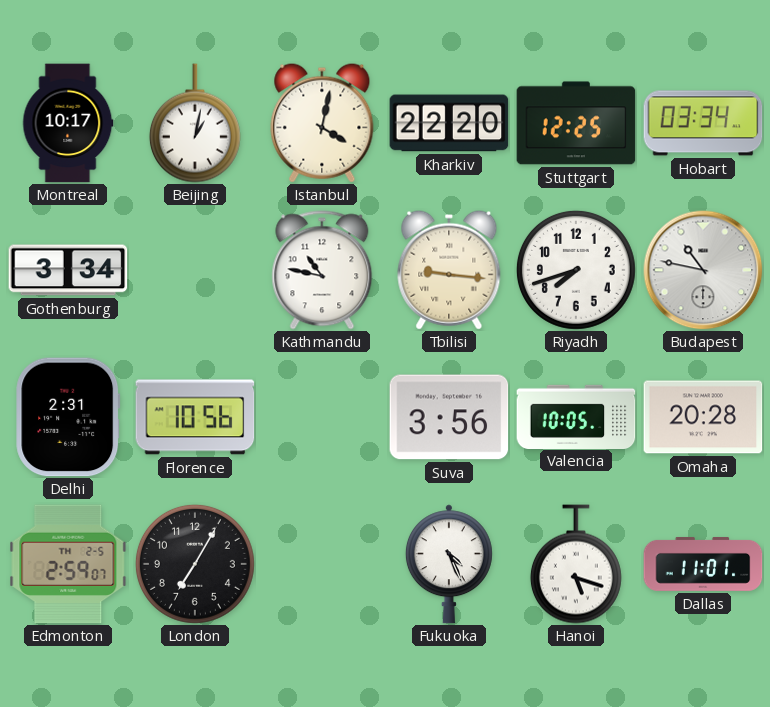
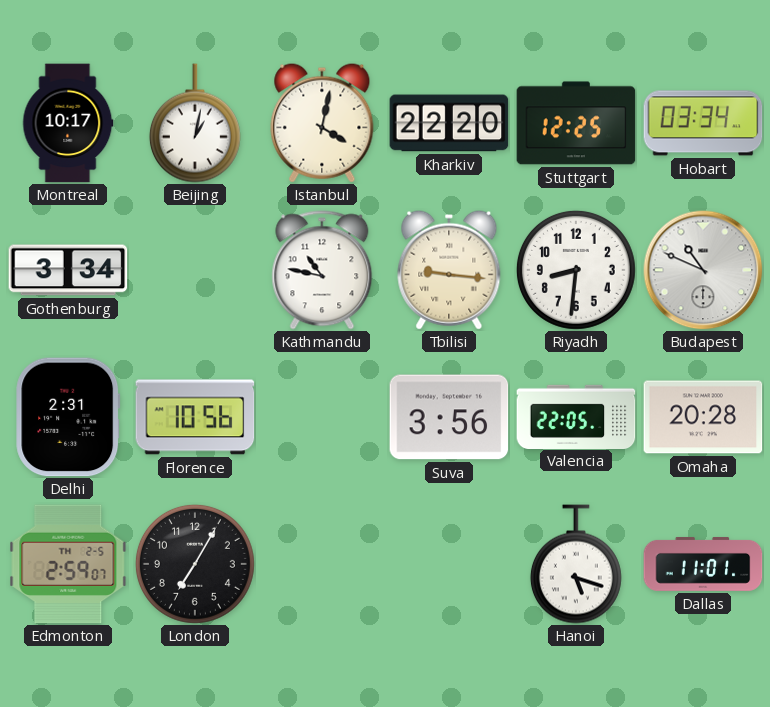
Riyadh: 7:42 -> 8:31 (576, 270)
Budapest: 10:47 -> 10:49 (703, 270)
Valencia: 10:05 -> 22:05 (576, 416)
Fukuoka: 4:26 -> none (449, 564)
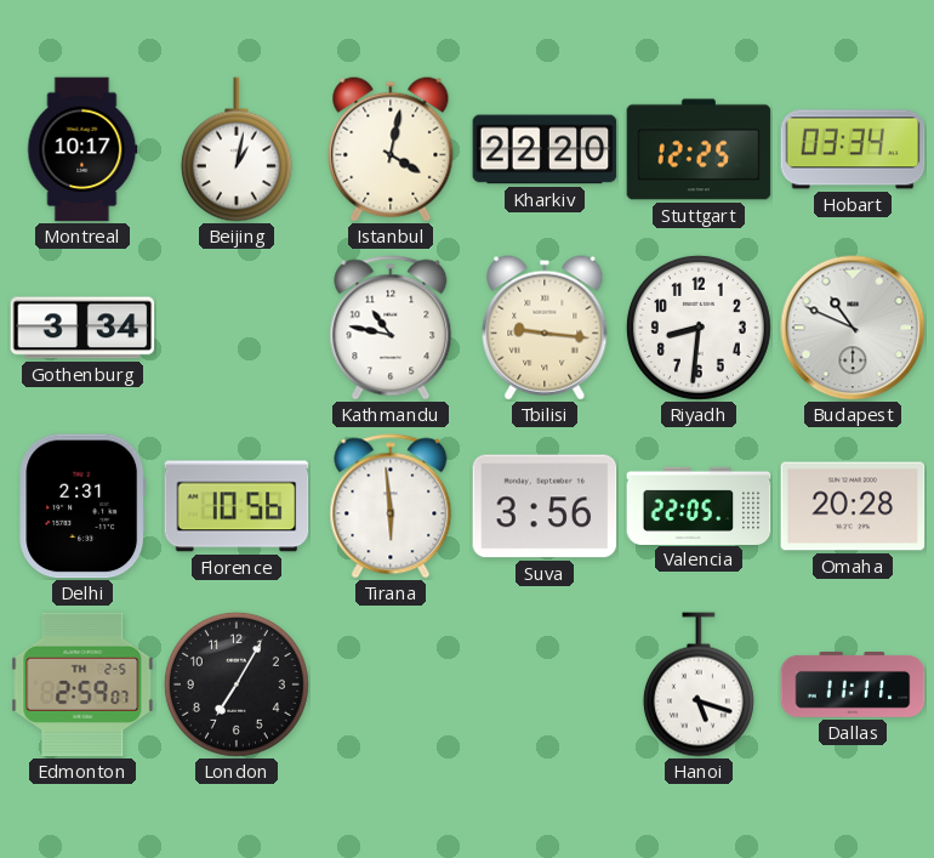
Tirana: none -> 5:59 (391, 506)
Dallas: 11:01 -> 11:11 (853, 684)
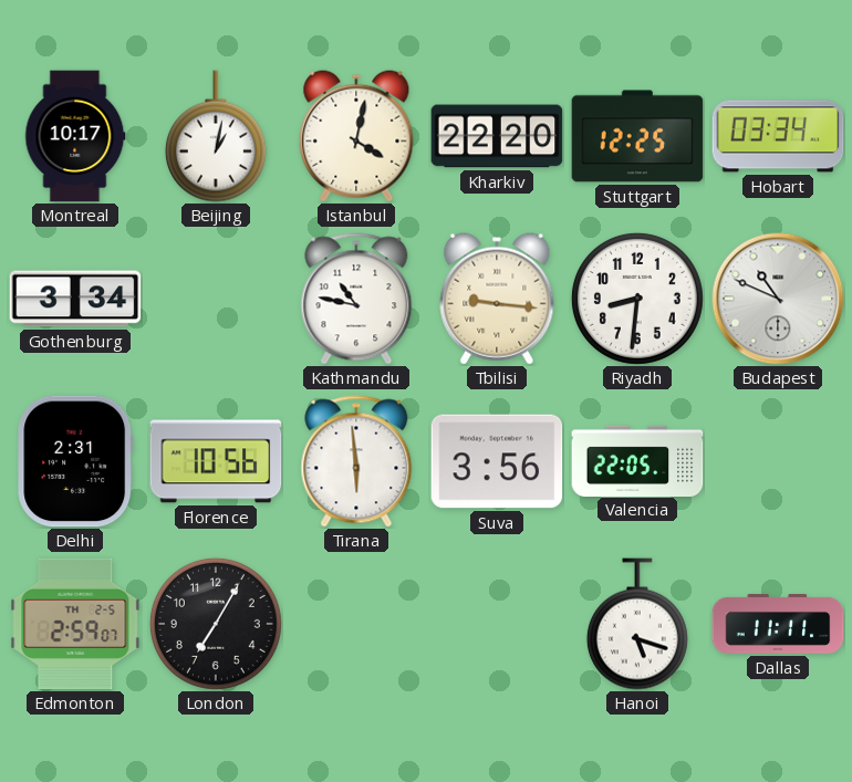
Omaha: 20:28 -> none (853, 506)
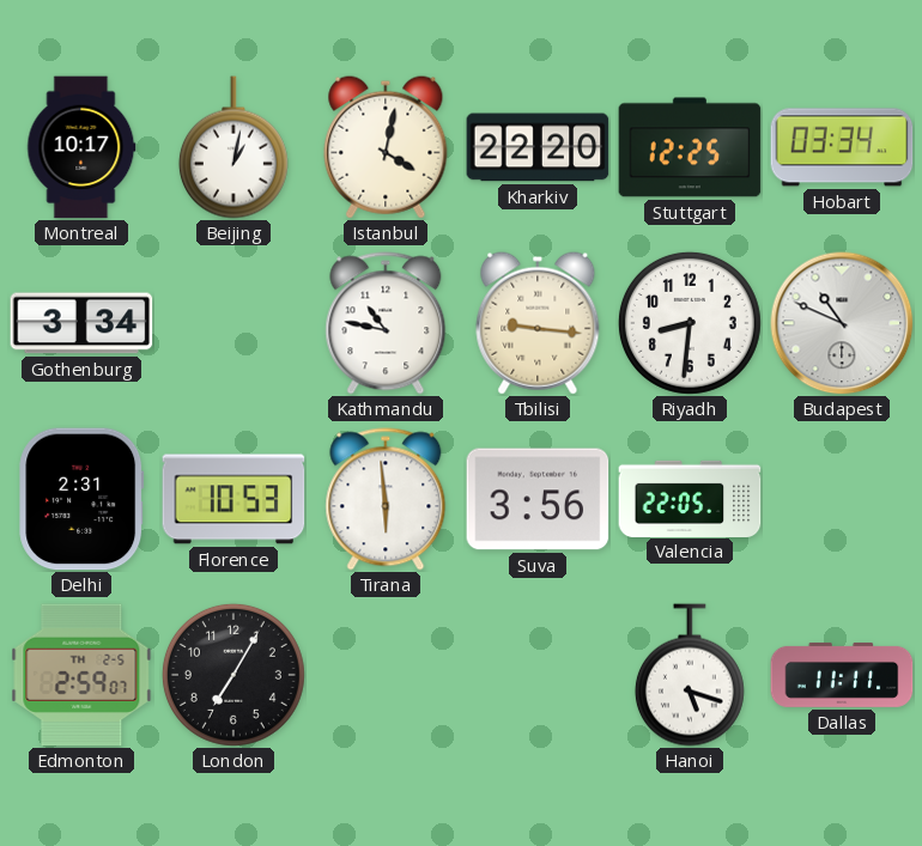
Florence: 10:56 -> 10:53 (233, 499)
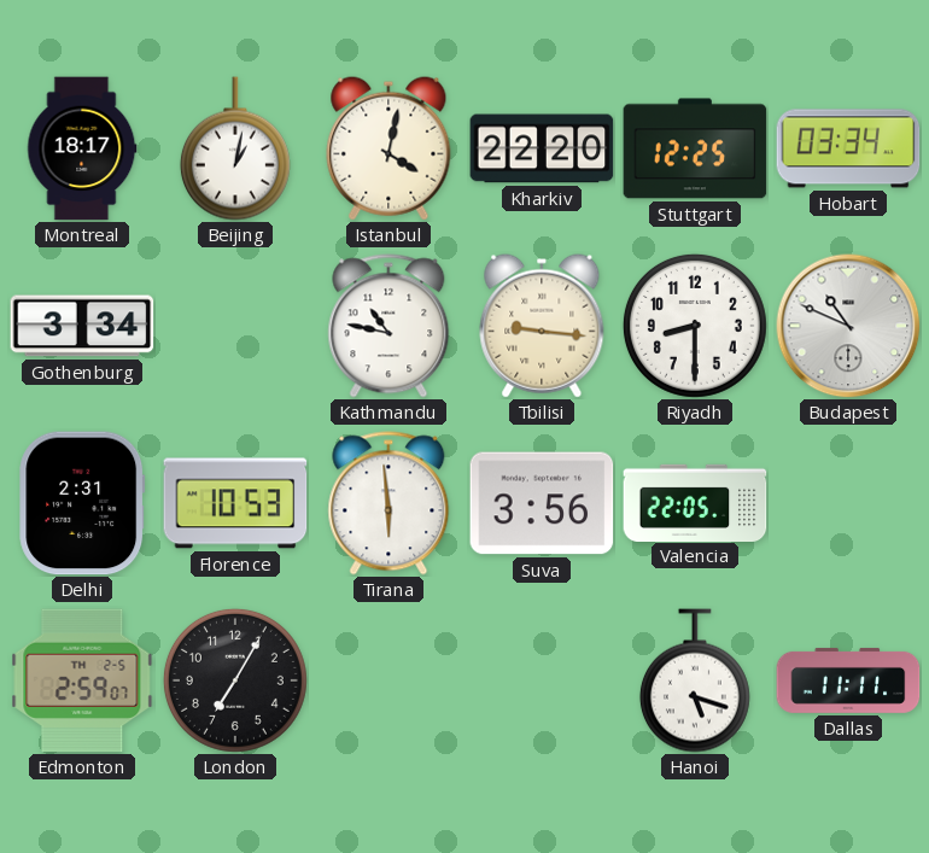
Montreal: 10:17 -> 18:17 (82, 148)
Riyadh: 8:31 -> 8:30 (695, 326)
